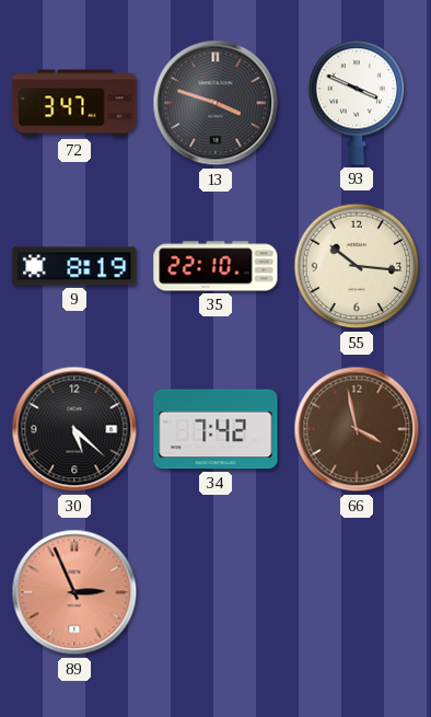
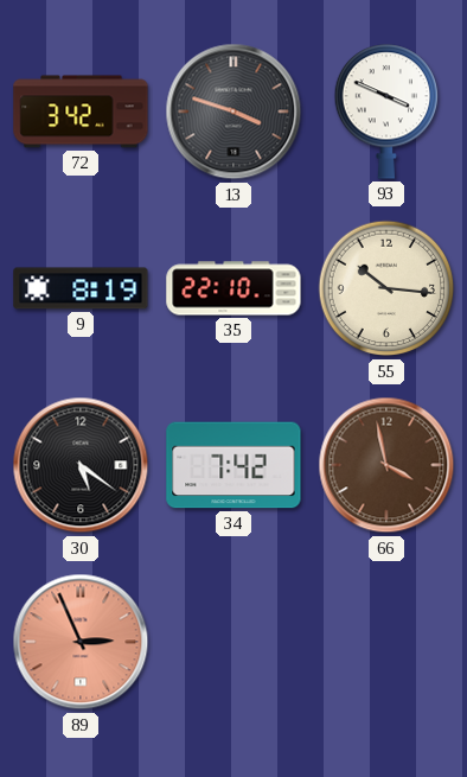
72: 3:47 -> 3:42 (81, 112)
30: 5:22 -> 5:21 (81, 465)
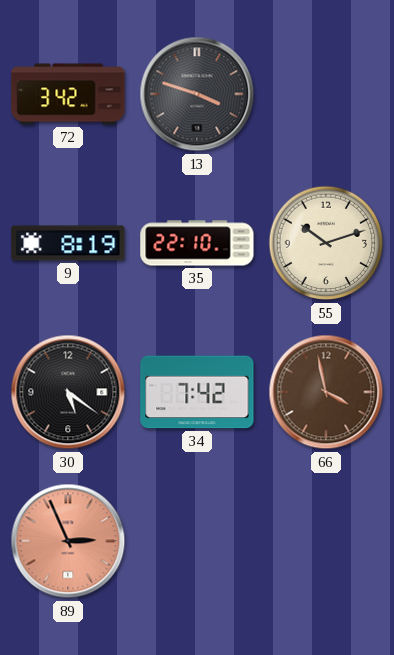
93: 3:49 -> none (385, 112)
55: 10:16 -> 10:12 (326, 243)
